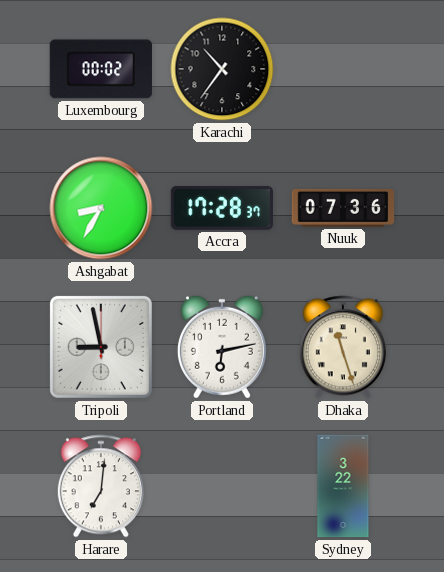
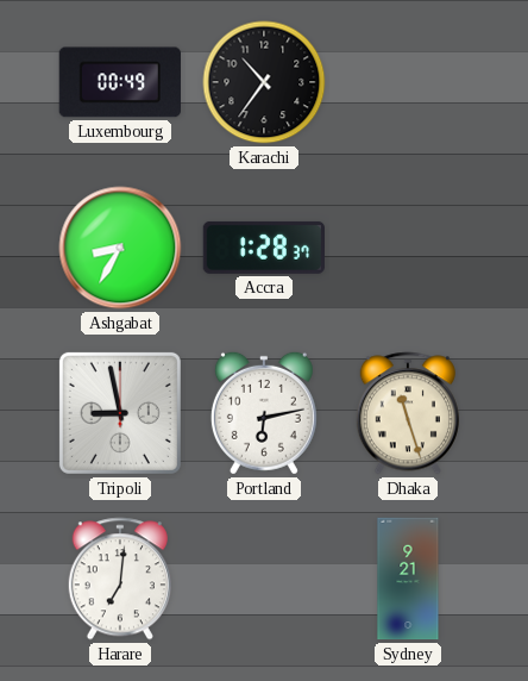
Luxembourg: 00:02 -> 00:49 (119, 82)
Accra: 17:28 -> 1:28 (264, 248)
Nuuk: 07:36 -> none (343, 208)
Sydney: 3:22 -> 9:21 (408, 579)
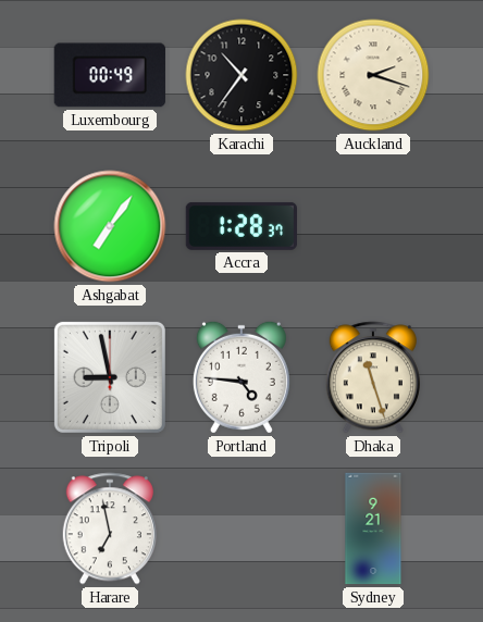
Auckland: none -> 2:18 (373, 75)
Ashgabat: 8:35 -> 7:06 (110, 226)
Portland: 6:13 -> 4:46 (242, 377)
Harare: 7:01 -> 6:58 (110, 528)
